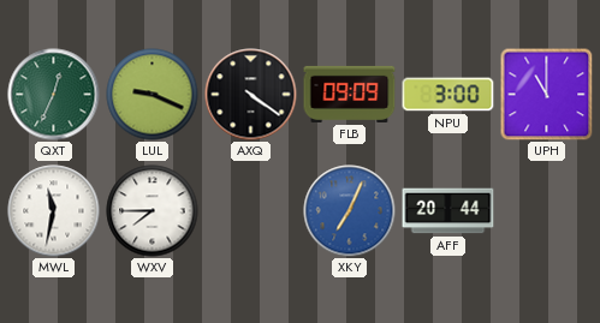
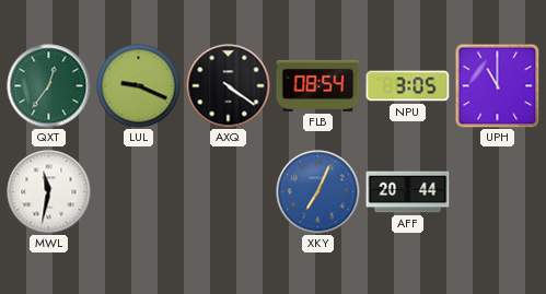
QXT: 12:34 -> 12:36 (49, 86)
FLB: 09:09 -> 08:54 (318, 85)
NPU: 3:00 -> 3:05 (408, 86)
WXV: 7:45 -> none (153, 211)
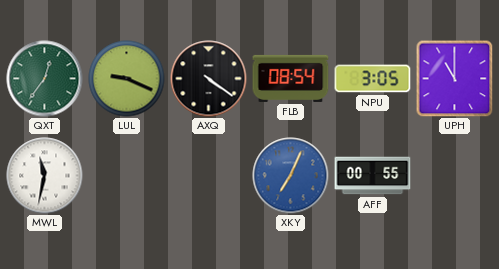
AFF: 20:44 -> 00:55 (373, 176)
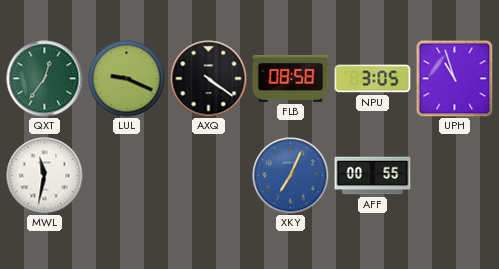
FLB: 08:54 -> 08:58 (291, 78)
UPH: 11:00 -> 10:57 (454, 78)
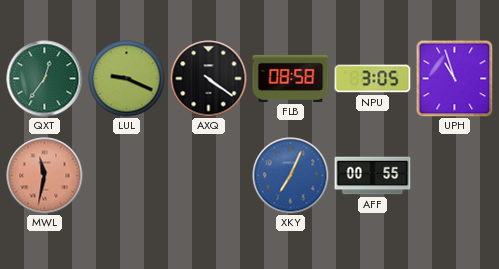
MWL dial: white -> salmon (45, 176)
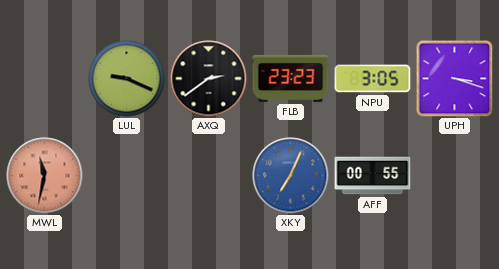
QXT: 12:36 -> none (45, 79)
AXQ: 4:21 -> 2:39 (209, 79)
FLB: 08:58 -> 23:23 (291, 78)
UPH: 10:57 -> 3:18 (454, 78)
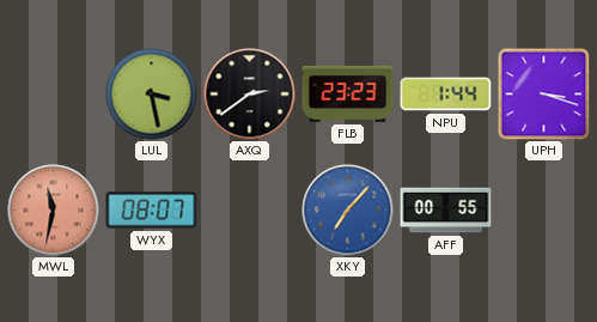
LUL: 9:19 -> 3:28 (152, 95)
NPU: 3:05 -> 1:44 (446, 95)
WYX: none -> 08:07 (152, 211)
XKY: 7:04 -> 7:07 (348, 211)
